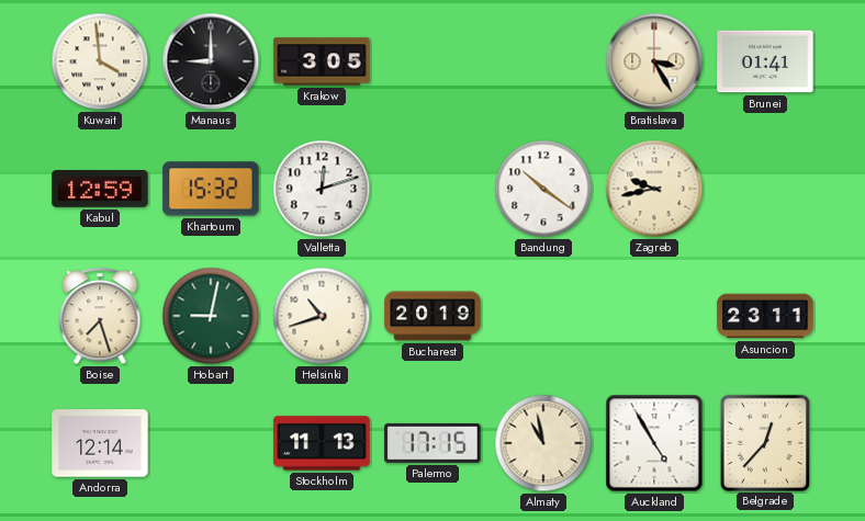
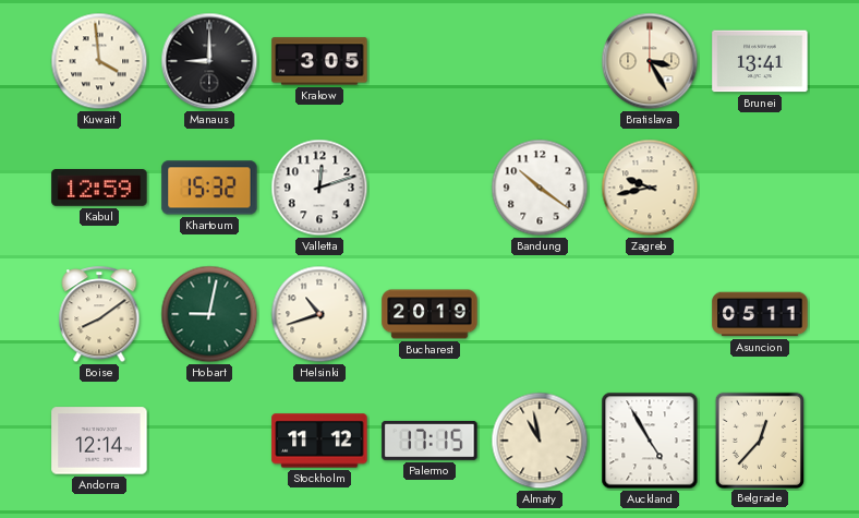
Brunei: 01:41 -> 13:41 (760, 61)
Boise: 7:27 -> 8:09 (99, 315)
Asuncion: 23:11 -> 05:11 (760, 314)
Stockholm: 11:13 -> 11:12 (319, 441)
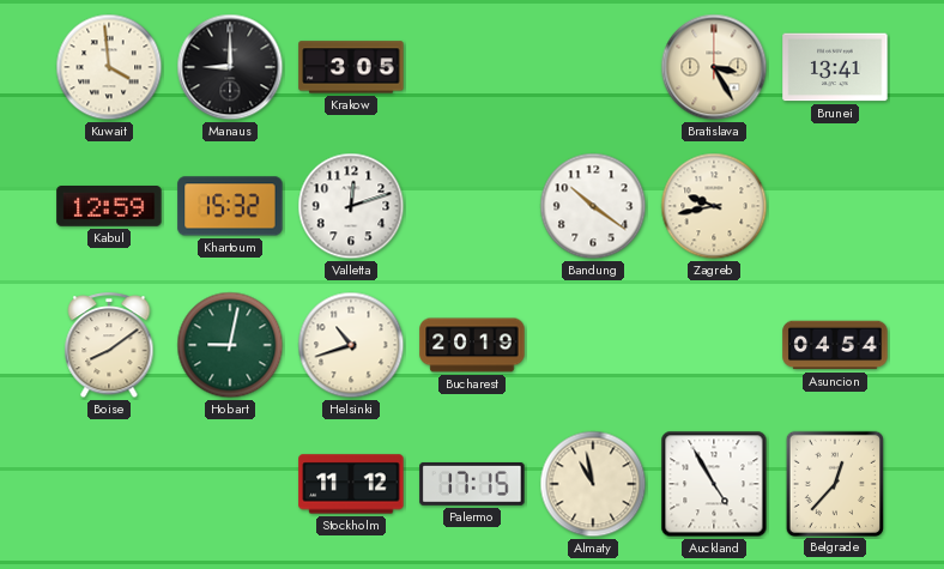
Asuncion: 05:11 -> 04:54 (835, 345)
Andorra: 12:14 -> none (99, 441)
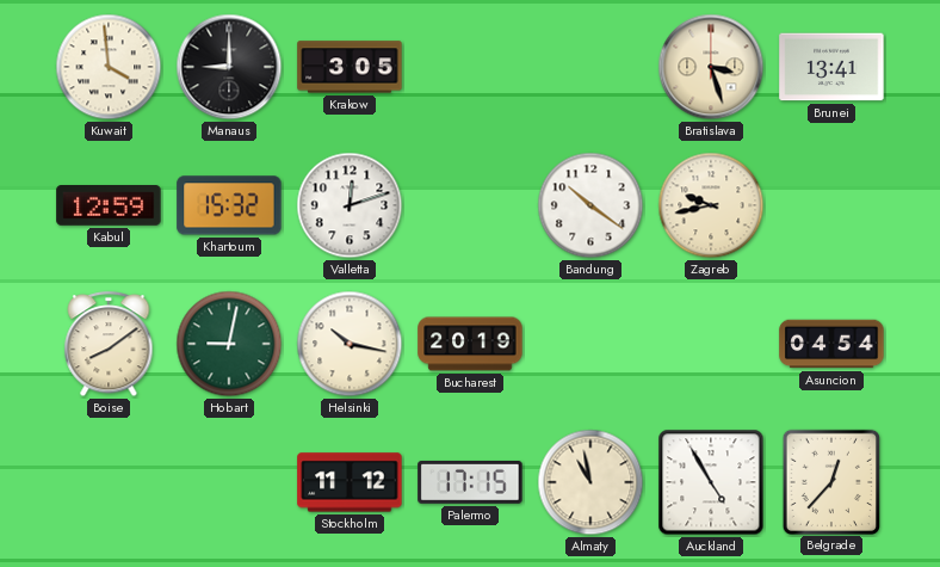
Bratislava: 3:25 -> 3:27 (711, 67)
Helsinki: 10:42 -> 10:17 (350, 344)
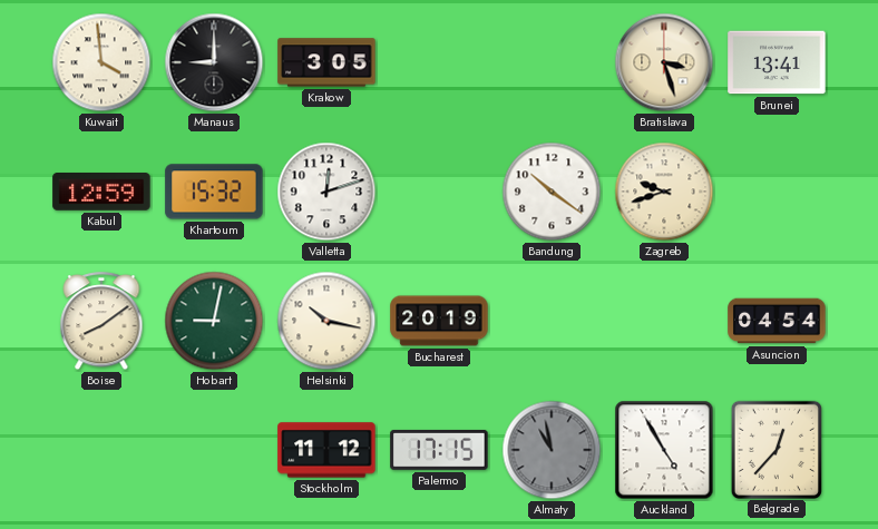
Zagreb: 9:43 -> 9:42 (664, 192)
Almaty dial: cream -> grey (552, 450)
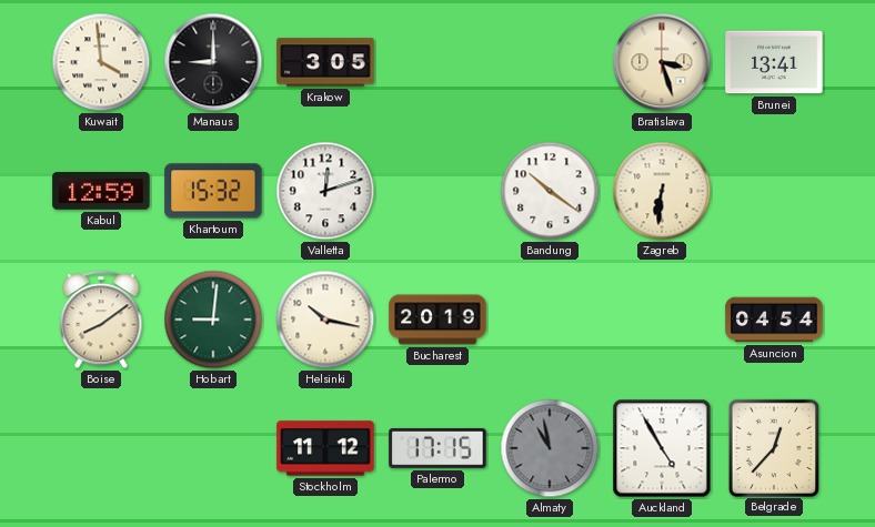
Zagreb: 9:42 -> 6:31 (662, 191)
Hobart: 9:02 -> 9:01 (213, 320)
